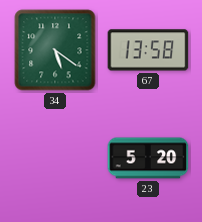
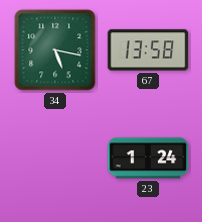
34: 5:21 -> 5:17 (55, 50)
23: 5:20 -> 1:24 (148, 158)
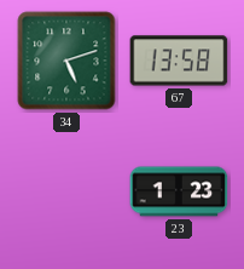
34: 5:17 -> 5:12 (66, 61)
23: 1:24 -> 1:23 (179, 191)
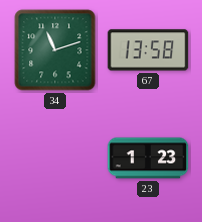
34: 5:12 -> 11:12 (55, 50)
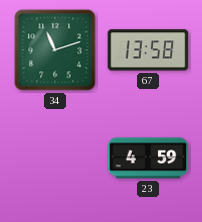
23: 1:23 -> 4:59 (148, 158)
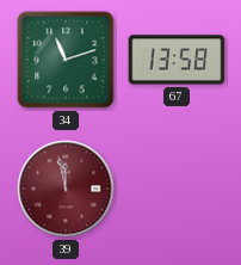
39: none -> 11:58 (66, 189)
23: 4:59 -> none (148, 158)
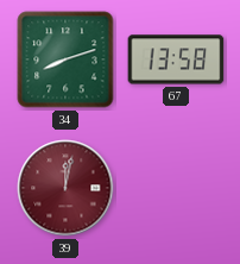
34: 11:12 -> 8:12 (65, 59)
39: 11:58 -> 12:02 (65, 188)
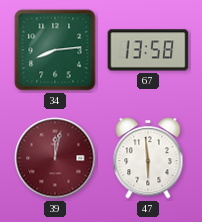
34: 8:12 -> 8:14 (55, 50)
47: none -> 5:59 (148, 158)
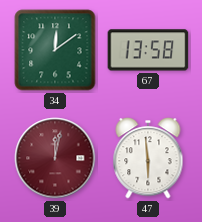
34: 8:14 -> 12:09 (55, 50)
